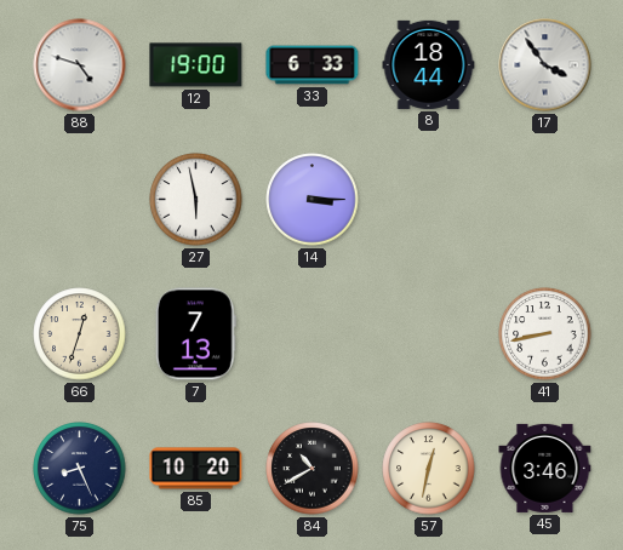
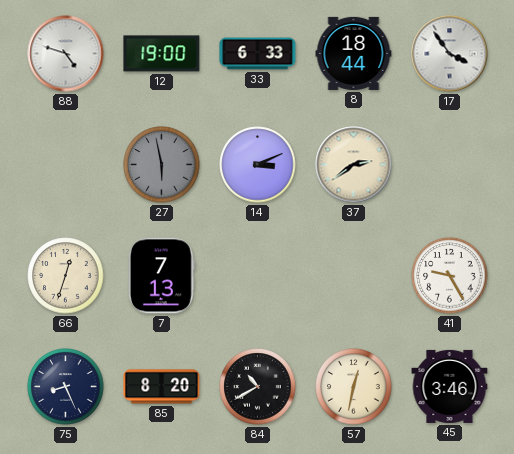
27 dial: white -> grey (162, 165)
14: 3:15 -> 3:11 (258, 165)
37: none -> 2:39 (354, 165)
41: 8:43 -> 9:25 (450, 276)
85: 10:20 -> 8:20 (162, 387)
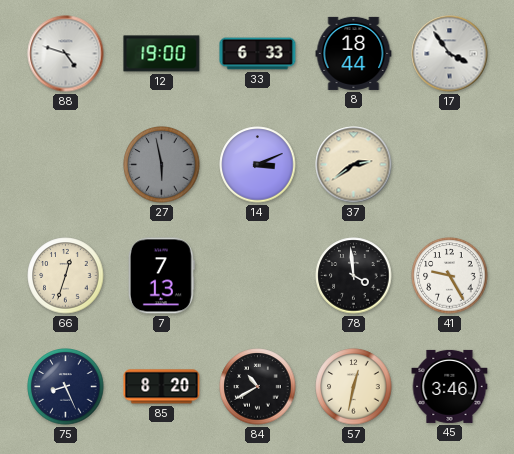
78: none -> 3:59 (354, 276)
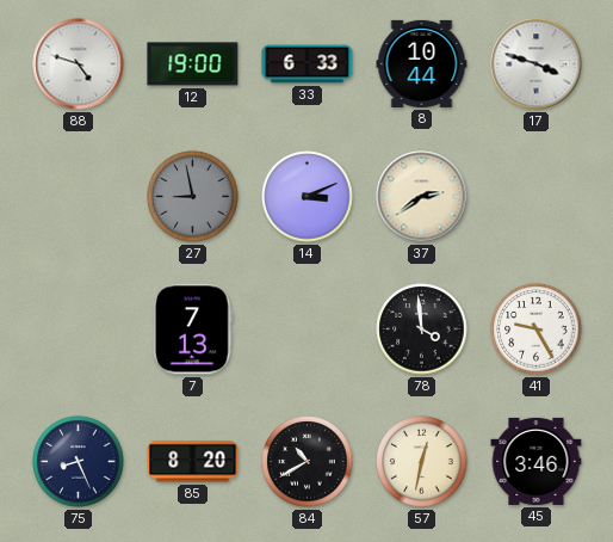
8: 18:44 -> 10:44 (422, 63)
17: 3:54 -> 3:48 (537, 64)
27: 5:58 -> 8:58 (193, 197)
66: 12:33 -> none (66, 276)
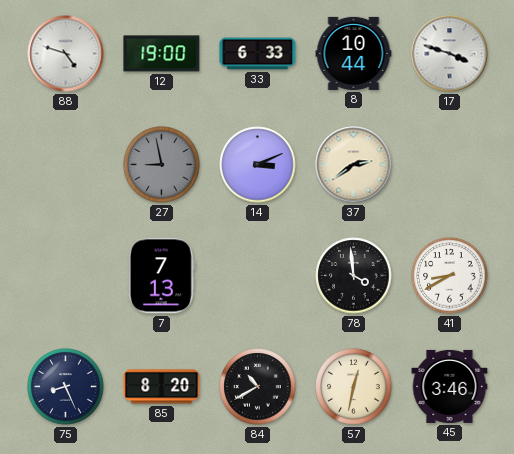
41: 9:25 -> 8:40 (450, 276)
